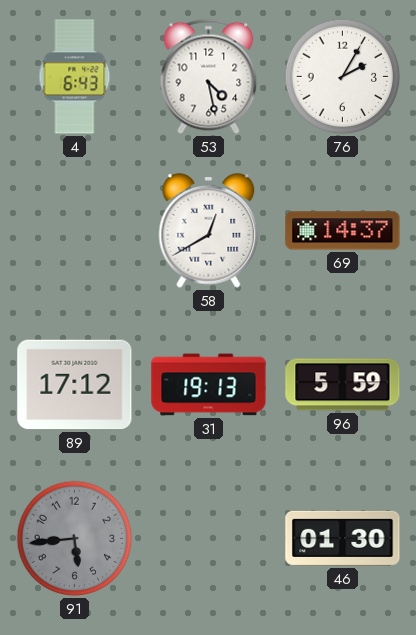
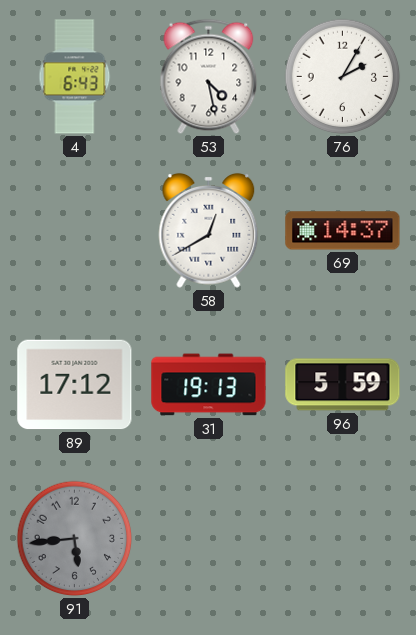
46: 01:30 -> none (343, 538)
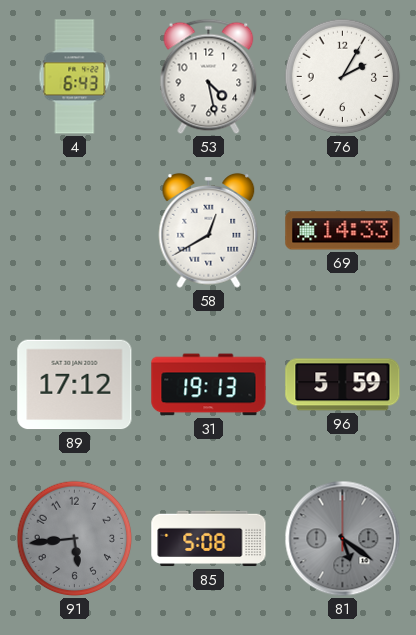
69: 14:37 -> 14:33 (343, 231)
85: none -> 5:08 (209, 539)
81: none -> 5:21 (343, 539)
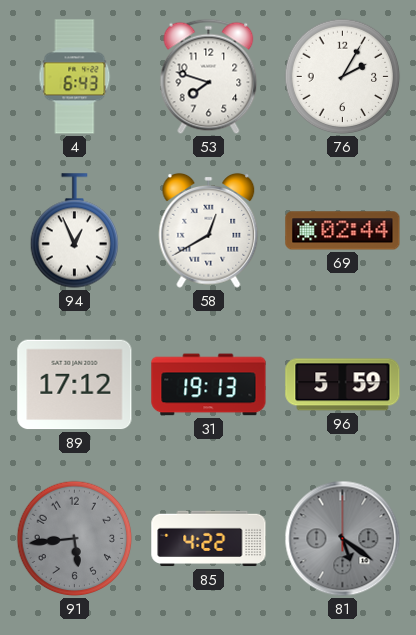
53: 4:28 -> 7:48 (209, 77)
94: none -> 12:56 (74, 231)
69: 14:33 -> 02:44 (343, 231)
85: 5:08 -> 4:22 (209, 539)
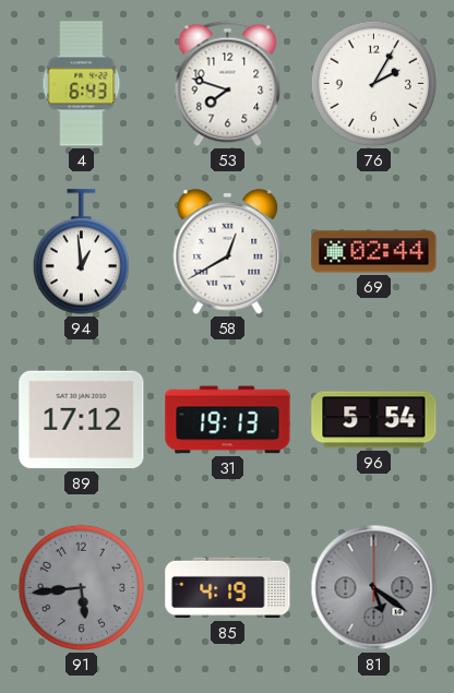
94: 12:56 -> 12:59 (81, 252)
96: 5:59 -> 5:54 (374, 420)
85: 4:22 -> 4:19 (228, 588)
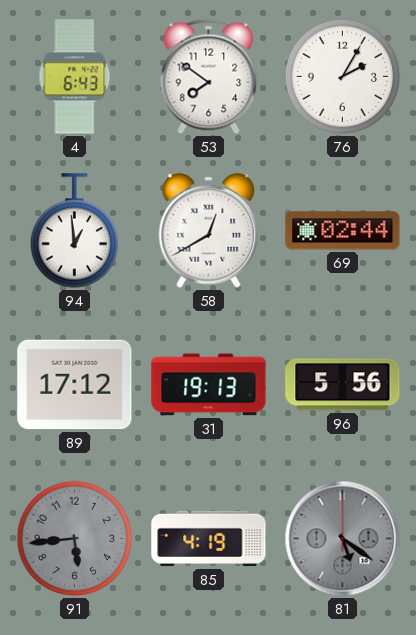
53: 7:48 -> 7:51 (209, 77)
96: 5:54 -> 5:56 (343, 385)
